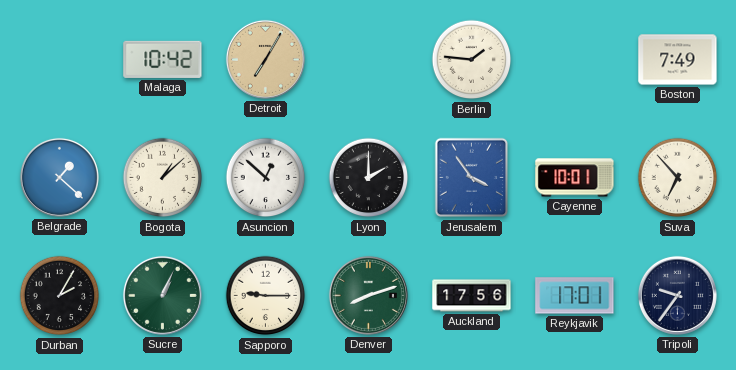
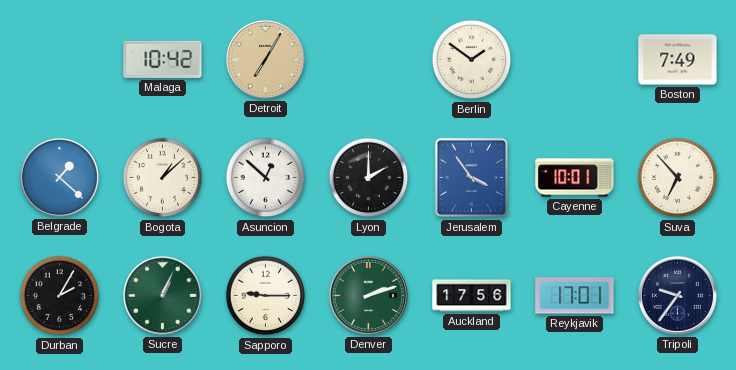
Berlin: 1:46 -> 1:51 (472, 60)
Denver: 8:12 -> 2:12 (368, 295)
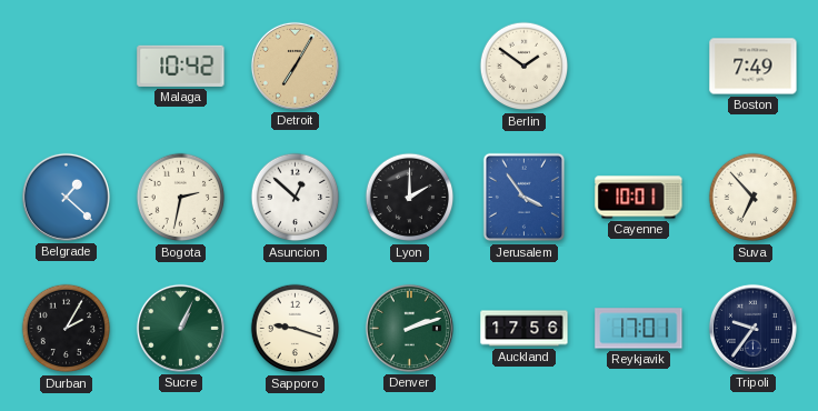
Bogota: 1:08 -> 2:32 (181, 198)
Sapporo: 9:15 -> 9:18 (296, 329)
